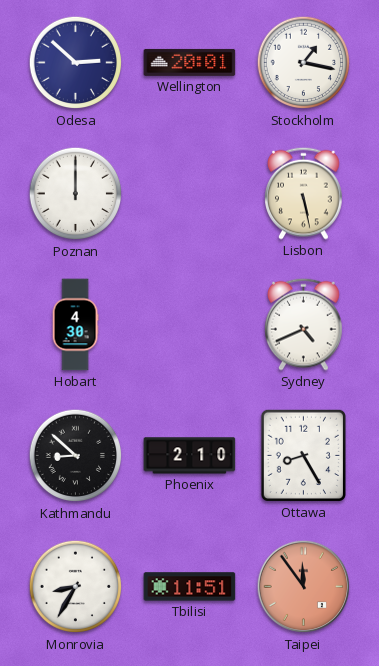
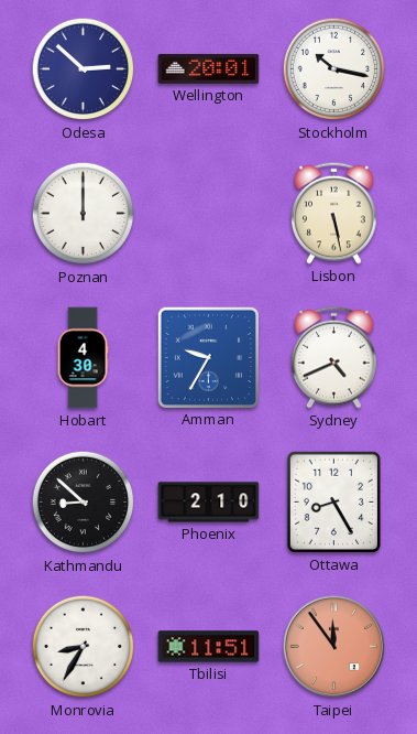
Stockholm: 1:17 -> 10:17 (334, 69)
Amman: none -> 9:35 (208, 357)
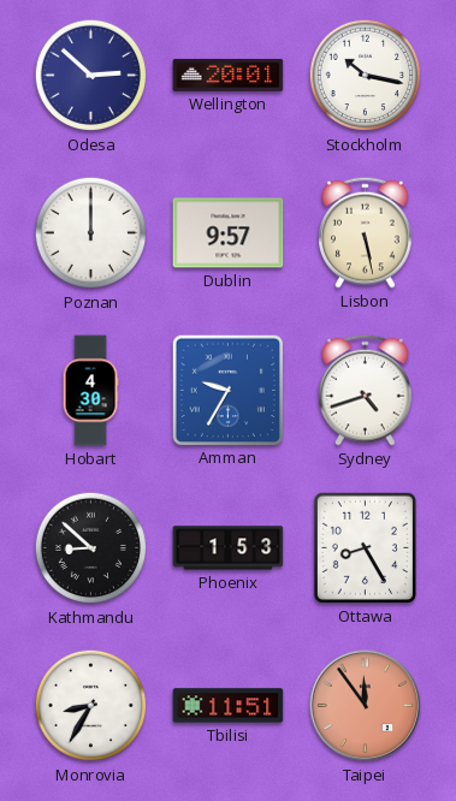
Dublin: none -> 9:57 (229, 233)
Sydney: 4:41 -> 4:42 (366, 390)
Phoenix: 2:10 -> 1:53 (229, 548)
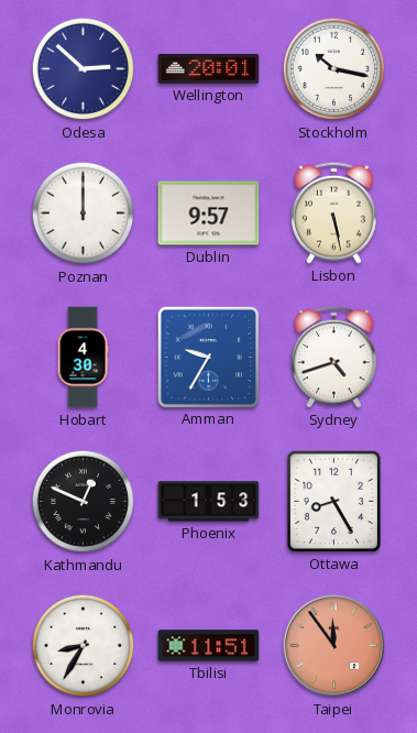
Kathmandu: 8:52 -> 12:49 (84, 502)
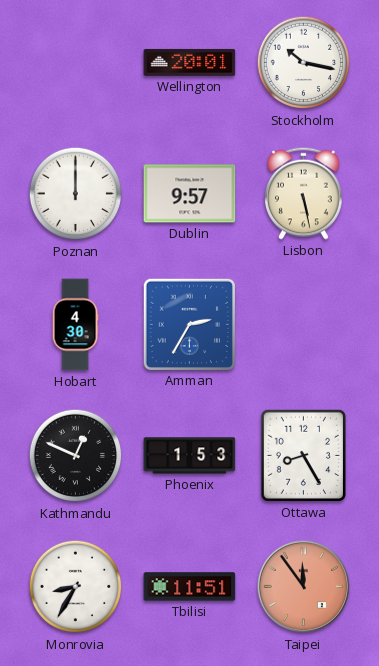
Odesa: 2:52 -> none (84, 69)
Amman: 9:35 -> 2:35 (189, 324)
Sydney: 4:42 -> none (334, 357)
